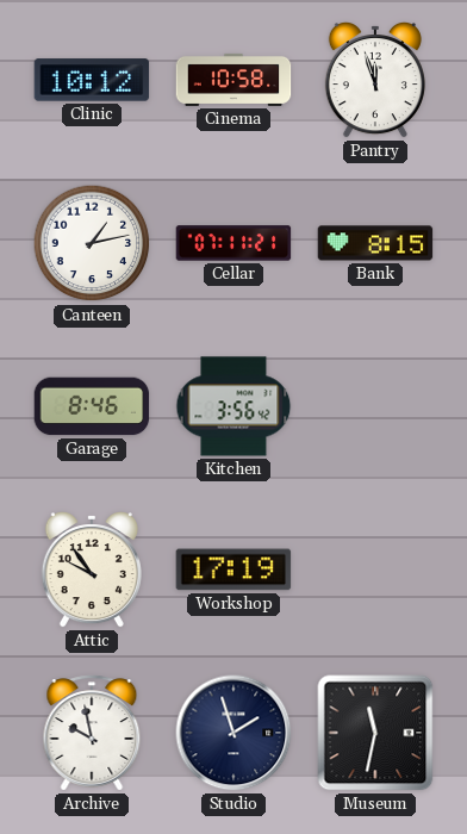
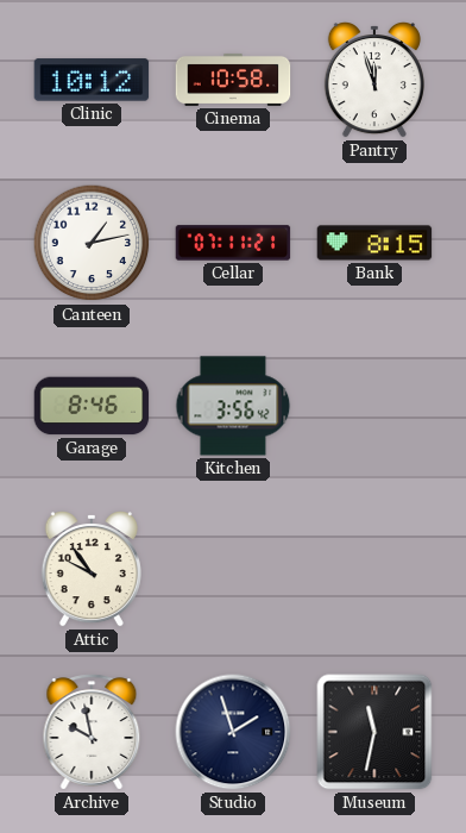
Workshop: 17:19 -> none (233, 570)
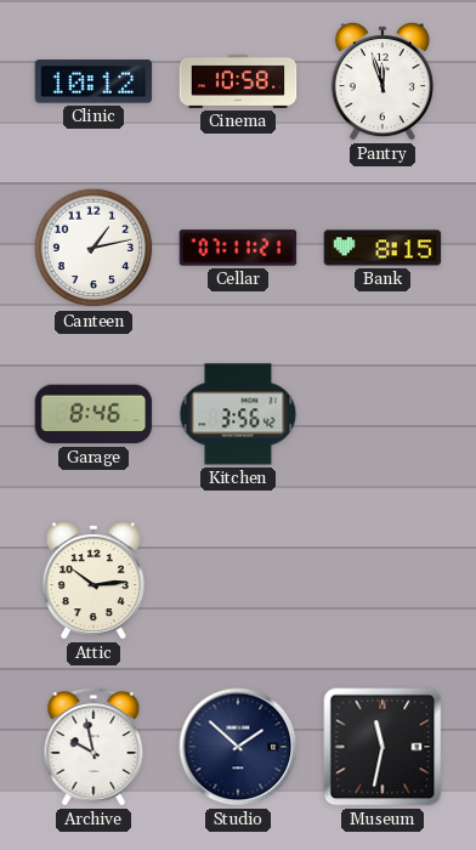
Attic: 9:54 -> 10:14 (93, 580)
Studio: 1:57 -> 1:52 (238, 747)
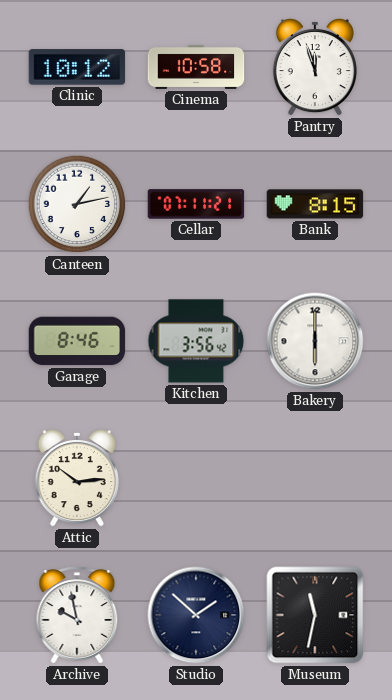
Bakery: none -> 6:00 (315, 341)
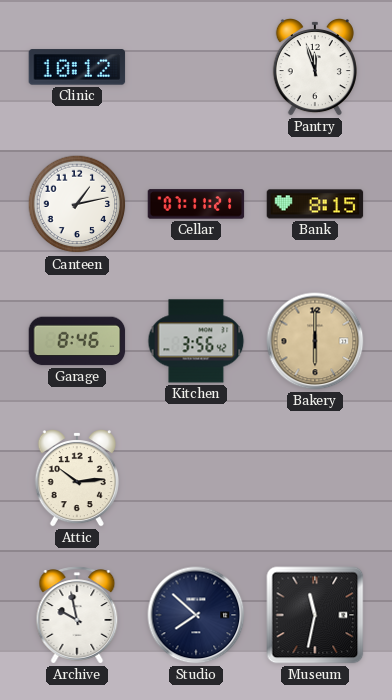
Cinema: 10:58 -> none (196, 67)
Bakery dial: white -> champagne (315, 341)
Studio: 1:52 -> 7:52 (196, 615)
